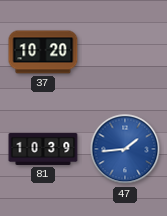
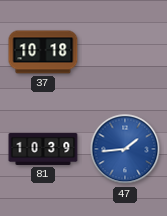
37: 10:20 -> 10:18 (43, 52)
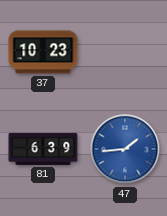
37: 10:18 -> 10:23 (43, 52)
81: 10:39 -> 6:39 (43, 149)
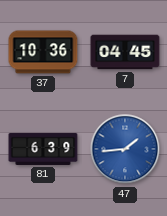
37: 10:23 -> 10:36 (43, 52)
7: none -> 04:45 (125, 52)
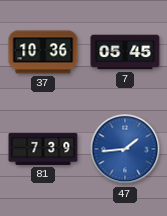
7: 04:45 -> 05:45 (125, 52)
81: 6:39 -> 7:39 (43, 149)
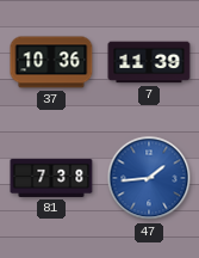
7: 05:45 -> 11:39 (149, 62)
81: 7:39 -> 7:38 (51, 178)
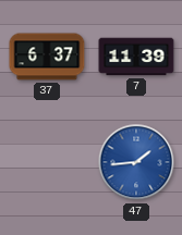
37: 10:36 -> 6:37 (47, 57)
81: 7:38 -> none (51, 178)
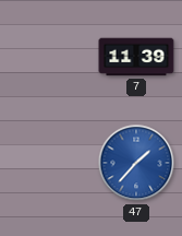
37: 6:37 -> none (47, 57)
47: 1:44 -> 1:37 (136, 163)
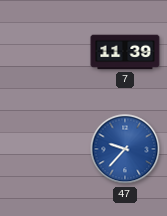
47: 1:37 -> 9:37 (125, 149)
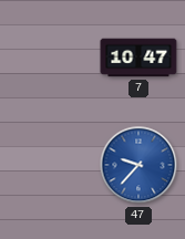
7: 11:39 -> 10:47 (138, 58)
